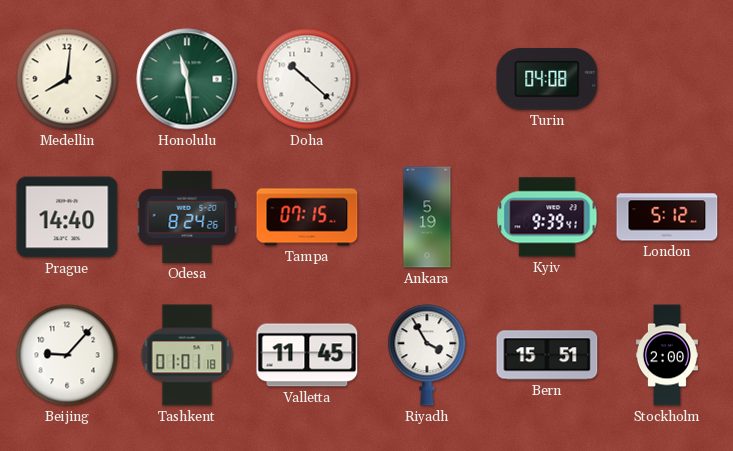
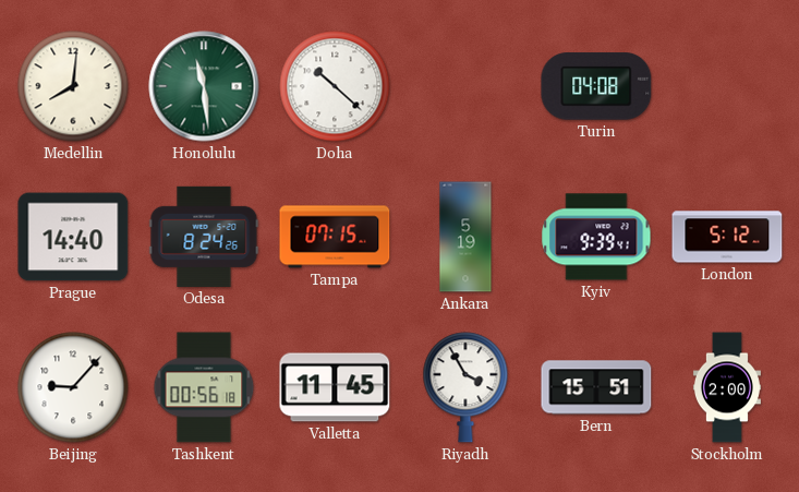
Tashkent: 01:01 -> 00:56 (204, 387)
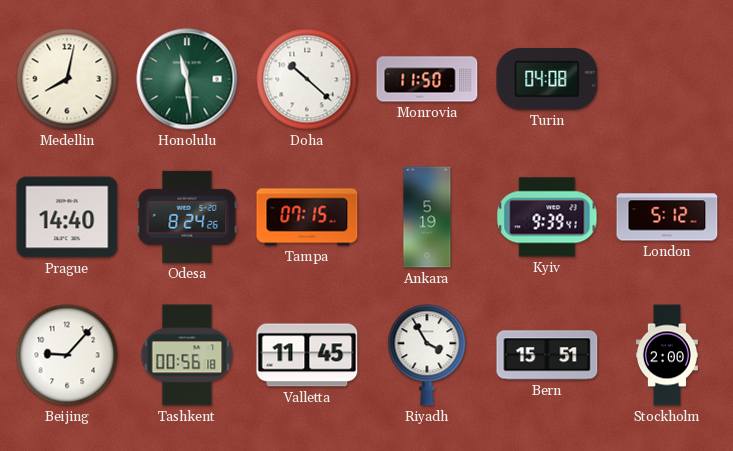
Medellin: 8:01 -> 8:02 (67, 79)
Monrovia: none -> 11:50 (427, 79)
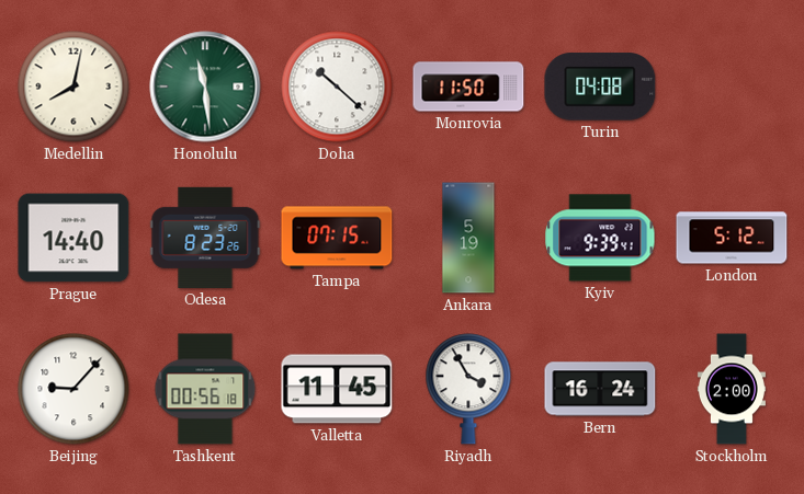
Odesa: 8:24 -> 8:23 (205, 238)
Bern: 15:51 -> 16:24 (600, 389)
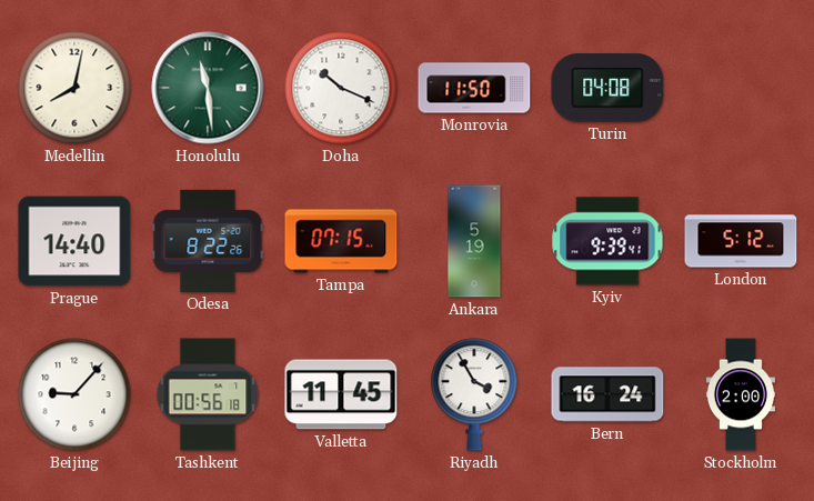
Doha: 10:22 -> 10:19 (341, 88)
Odesa: 8:23 -> 8:22 (208, 241)
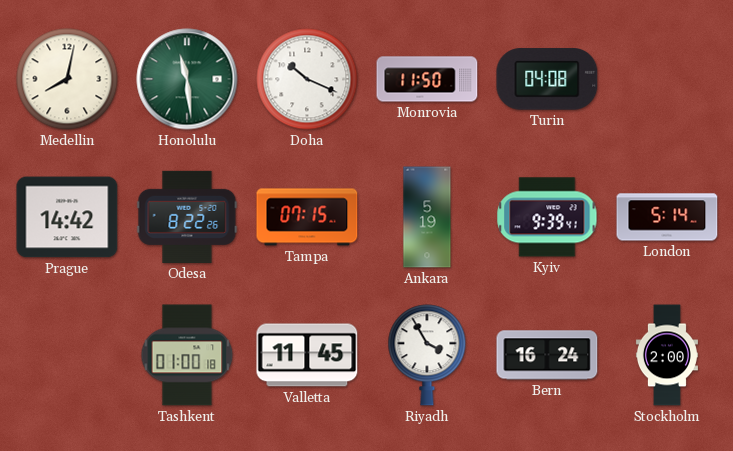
Prague: 14:40 -> 14:42 (67, 217)
London: 5:12 -> 5:14 (667, 217)
Beijing: 9:07 -> none (74, 394)
Tashkent: 00:56 -> 01:00 (187, 355)
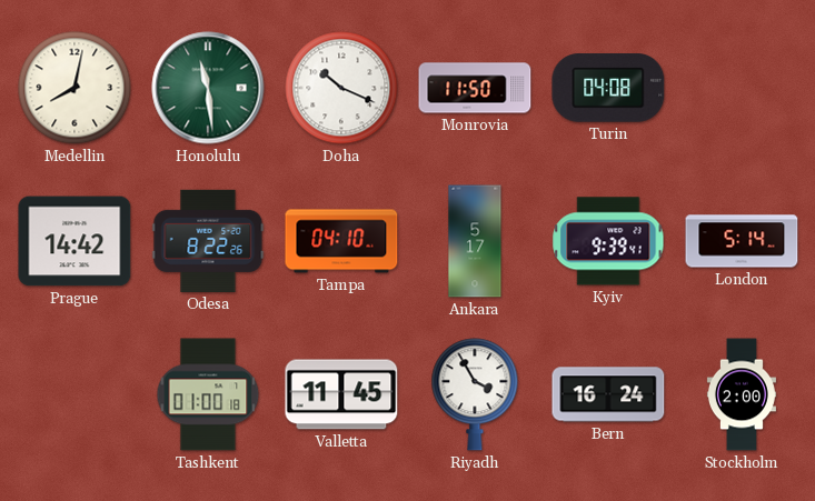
Tampa: 07:15 -> 04:10 (341, 241)
Ankara: 5:19 -> 5:17 (475, 241)
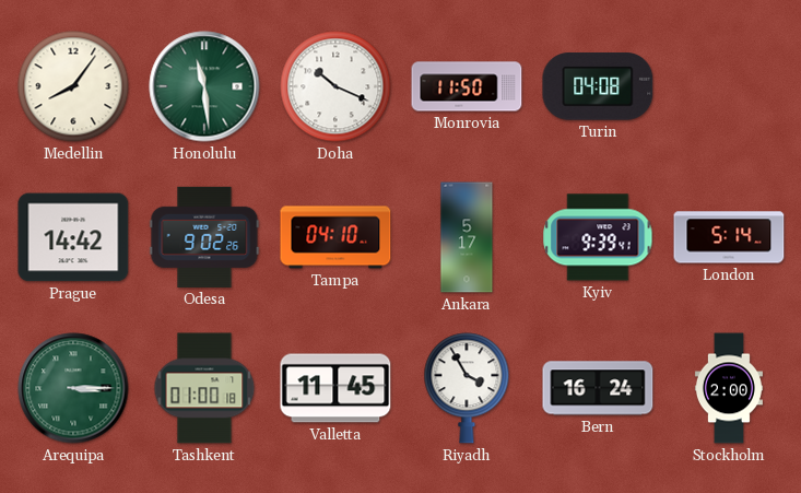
Medellin: 8:02 -> 8:06 (73, 86)
Odesa: 8:22 -> 9:02 (204, 237)
Arequipa: none -> 3:15 (73, 388)
